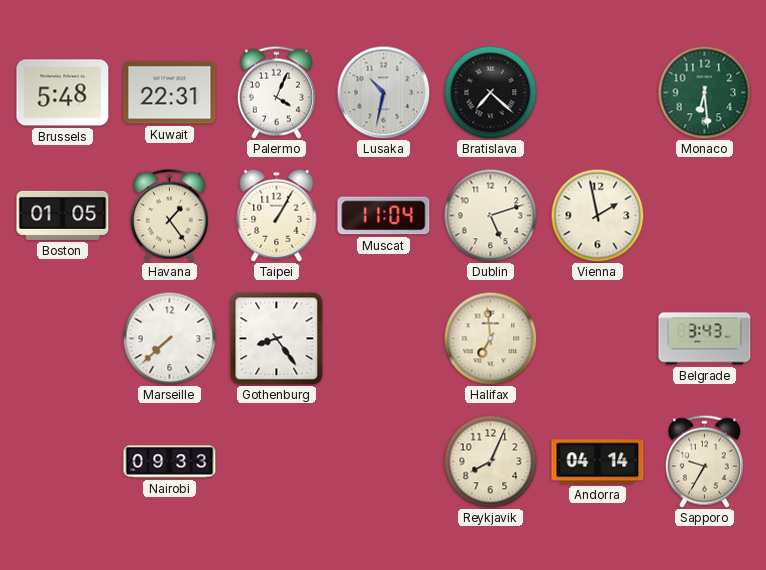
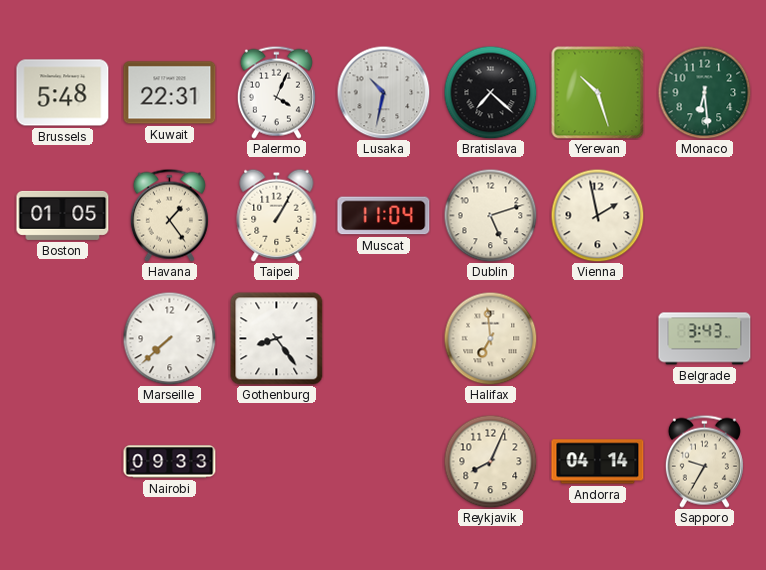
Yerevan: none -> 10:27 (597, 92)
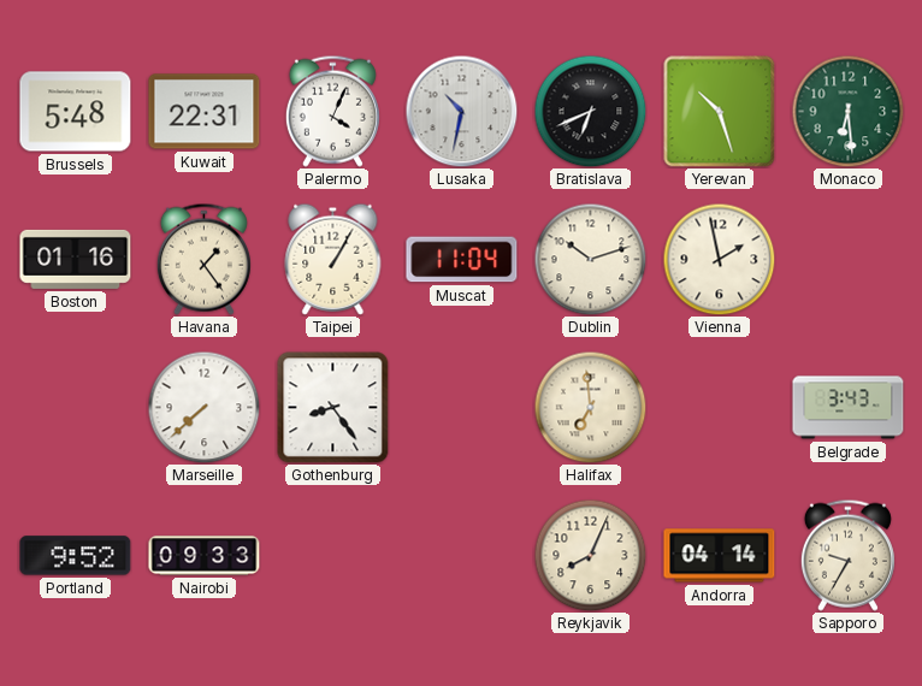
Bratislava: 7:22 -> 6:41 (590, 111)
Boston: 01:05 -> 01:16 (76, 259)
Dublin: 5:12 -> 10:12 (590, 259)
Portland: none -> 9:52 (76, 556)
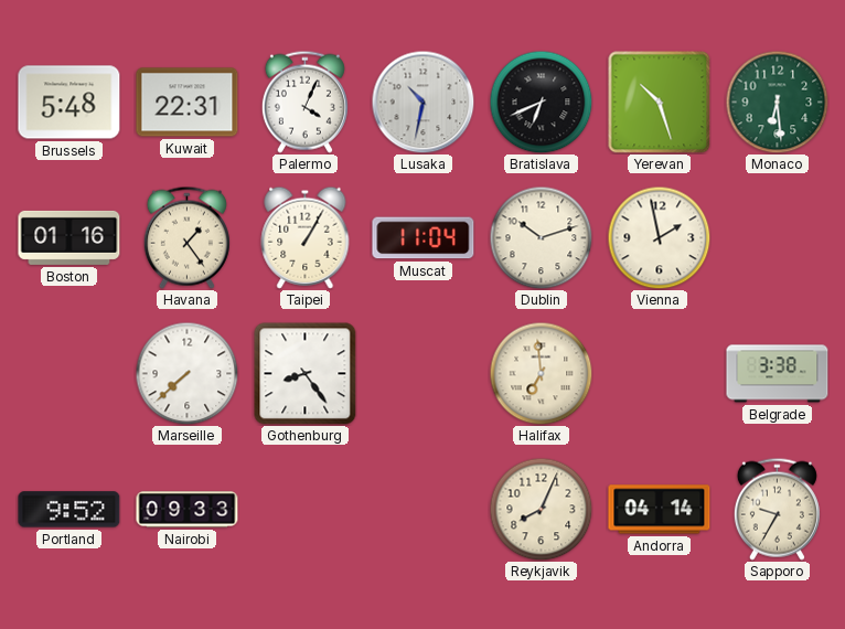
Belgrade: 3:43 -> 3:38 (778, 374)
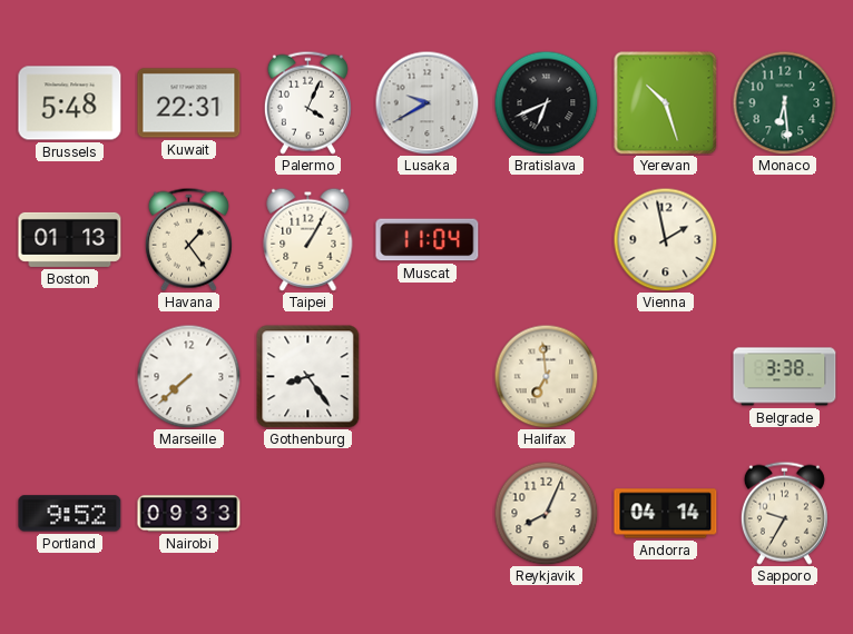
Lusaka: 10:32 -> 9:40 (426, 102)
Boston: 01:16 -> 01:13 (70, 239)
Dublin: 10:12 -> none (541, 237)
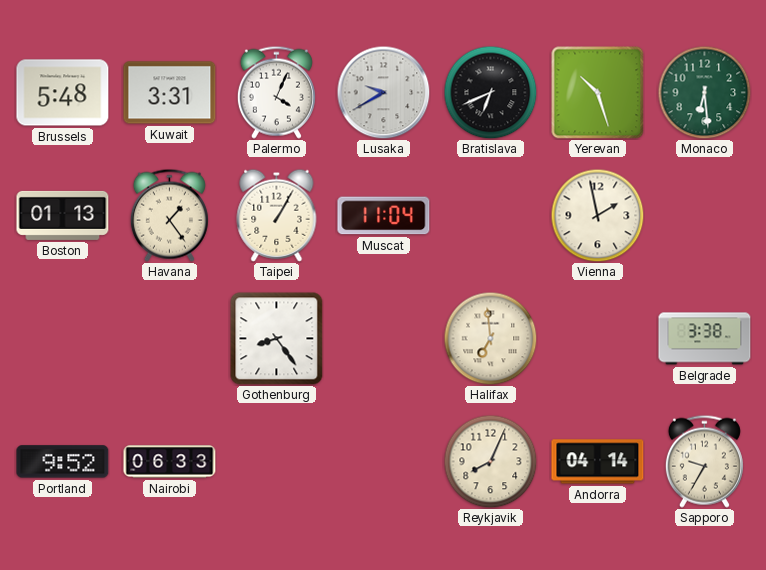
Kuwait: 22:31 -> 3:31 (170, 93)
Marseille: 7:38 -> none (188, 376)
Nairobi: 09:33 -> 06:33 (170, 462)
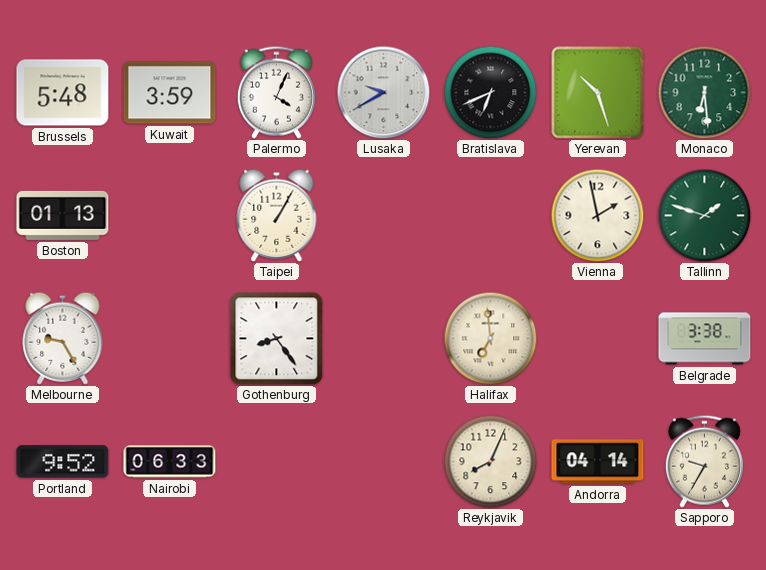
Kuwait: 3:31 -> 3:59 (170, 93)
Havana: 1:24 -> none (169, 215)
Muscat: 11:04 -> none (384, 216)
Tallinn: none -> 1:48 (704, 215)
Melbourne: none -> 9:25 (63, 338)
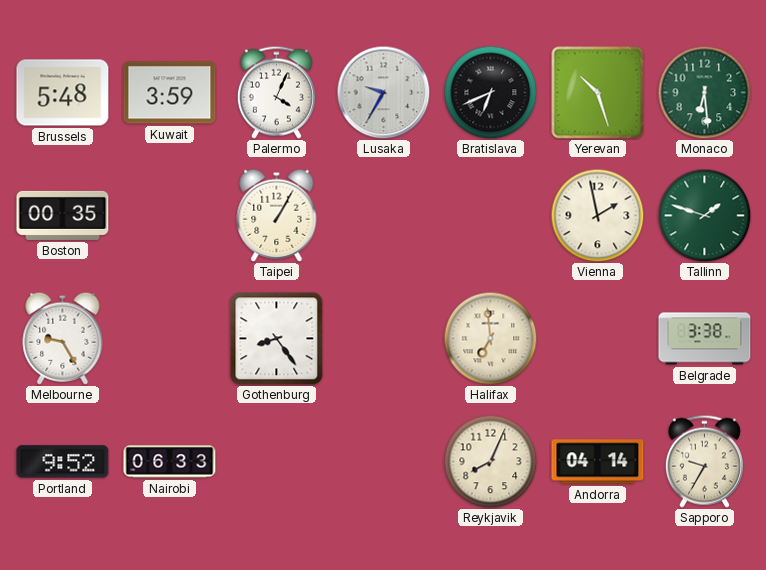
Lusaka: 9:40 -> 9:35 (383, 92)
Boston: 01:13 -> 00:35 (63, 215)
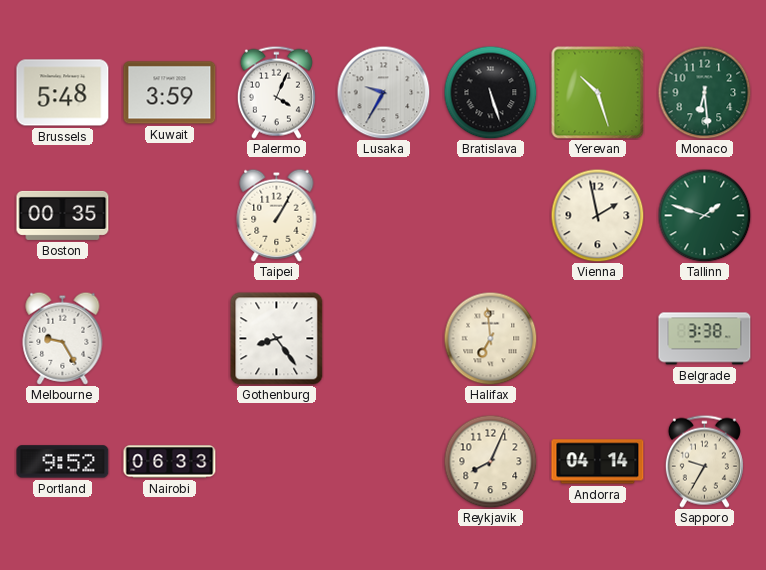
Bratislava: 6:41 -> 5:27 (490, 92)
